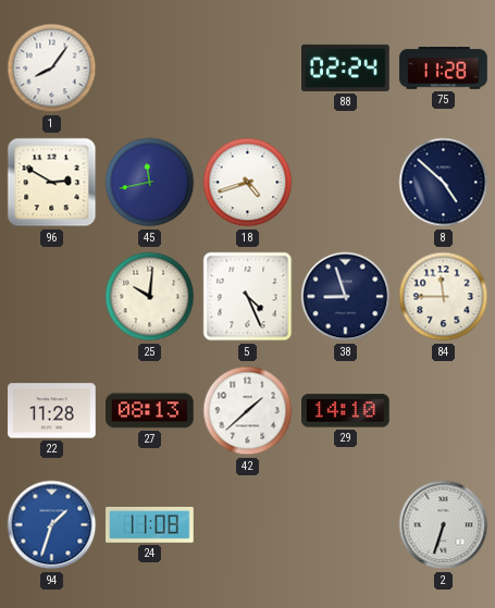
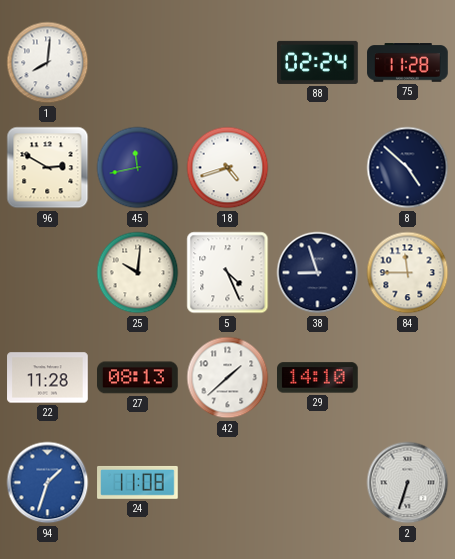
1: 8:06 -> 8:01 (48, 63)
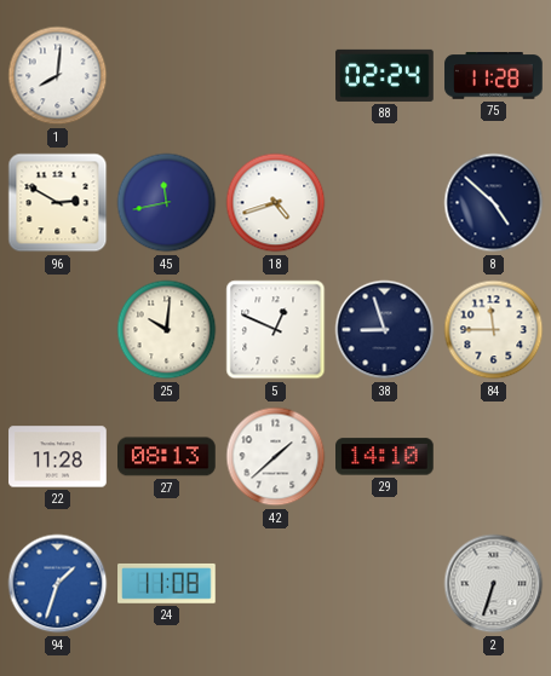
5: 4:26 -> 12:49 (276, 330)
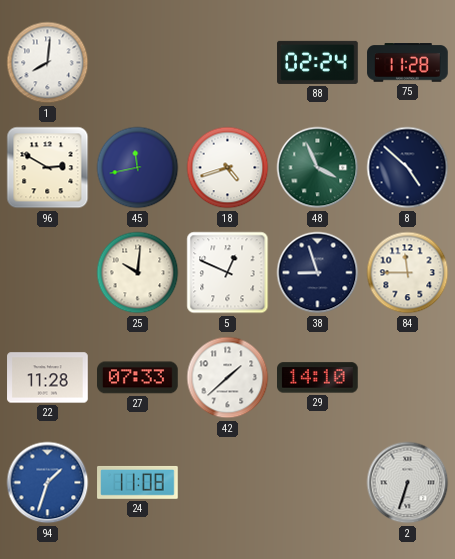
48: none -> 3:56 (318, 168)
27: 08:13 -> 07:33 (138, 378)
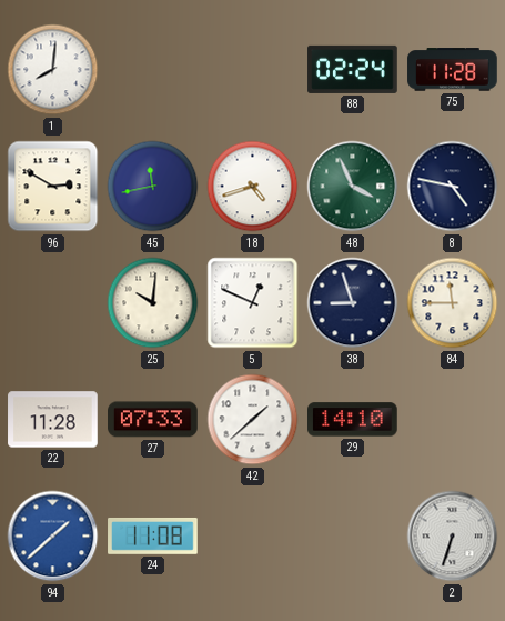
8: 4:52 -> 4:47 (453, 187)
94: 1:33 -> 1:38 (53, 537)
